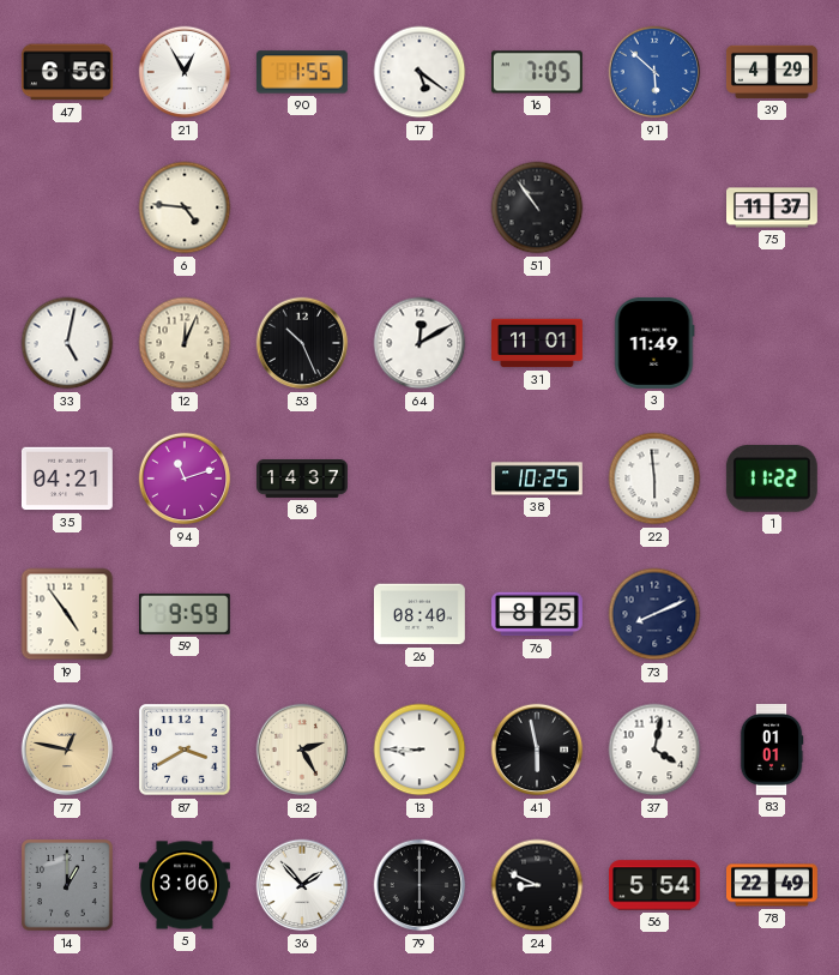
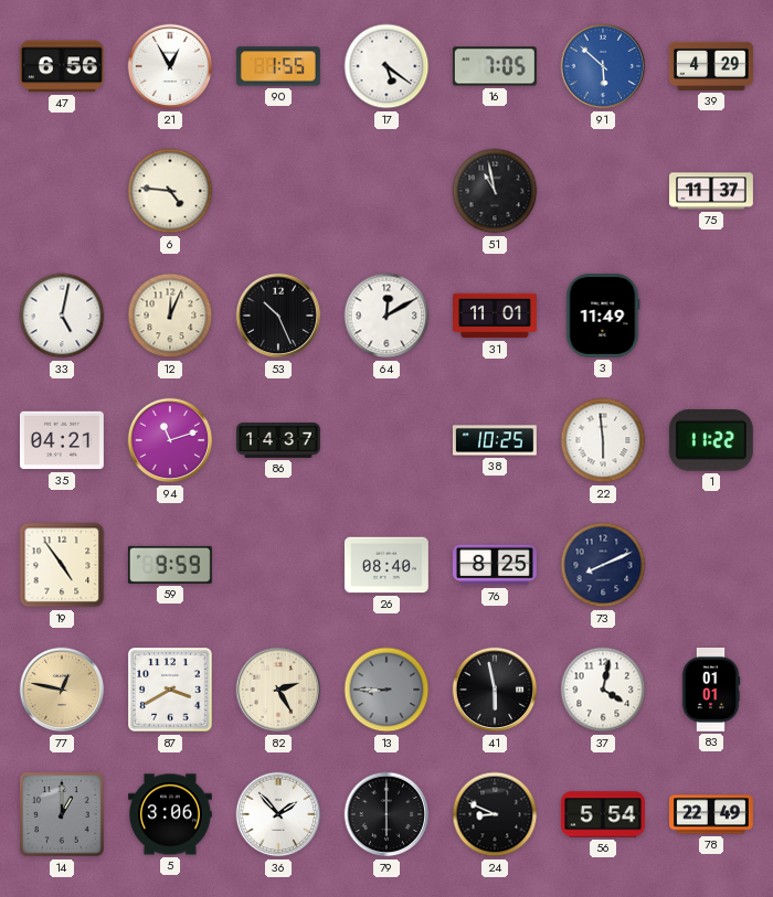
51: 10:54 -> 10:58 (495, 191)
13 dial: white -> grey (386, 690)
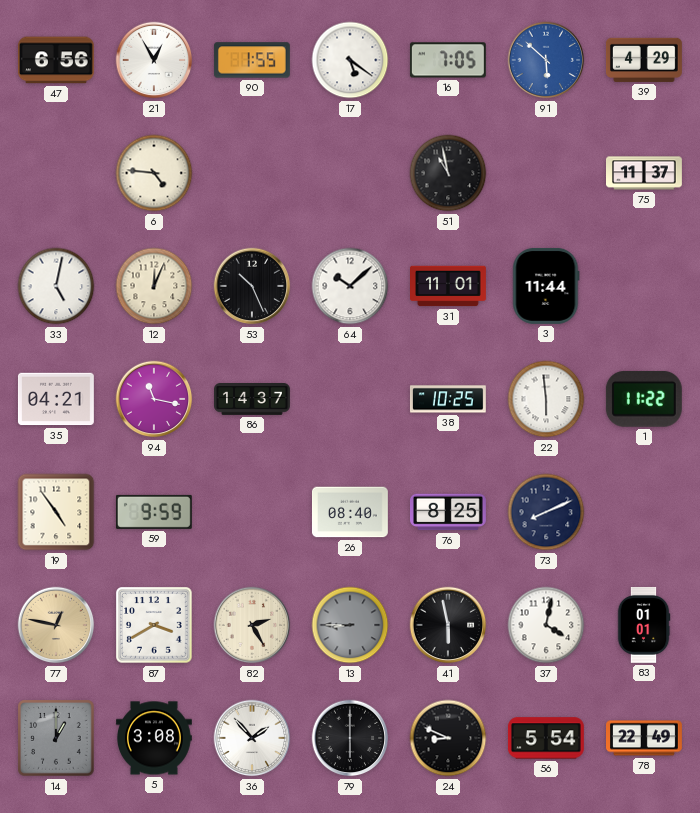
64: 12:10 -> 10:08 (350, 286)
3: 11:49 -> 11:44 (546, 286)
94: 11:12 -> 11:17 (154, 399)
5: 3:06 -> 3:08 (154, 738)
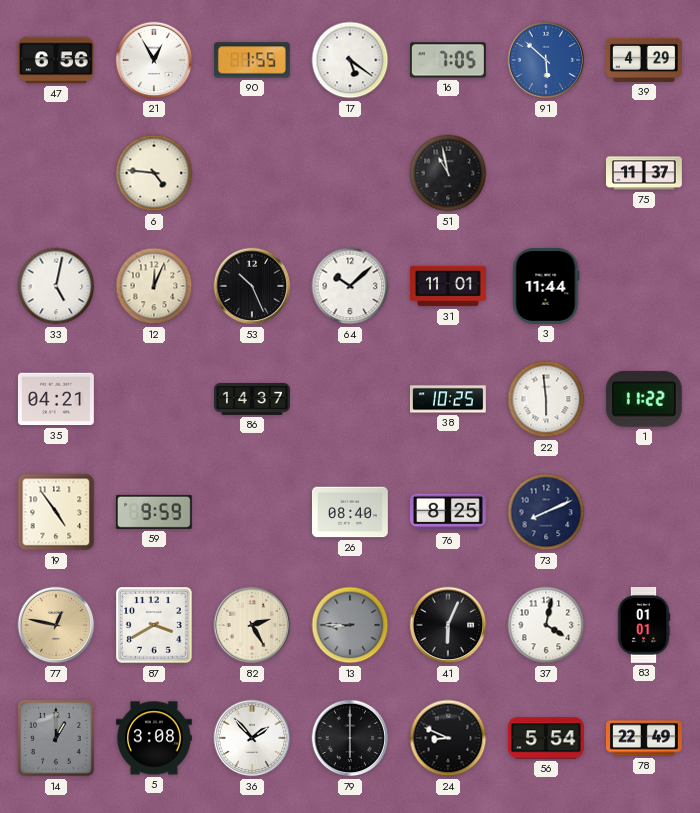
94: 11:17 -> none (154, 399)
41: 5:58 -> 6:04 (448, 625)
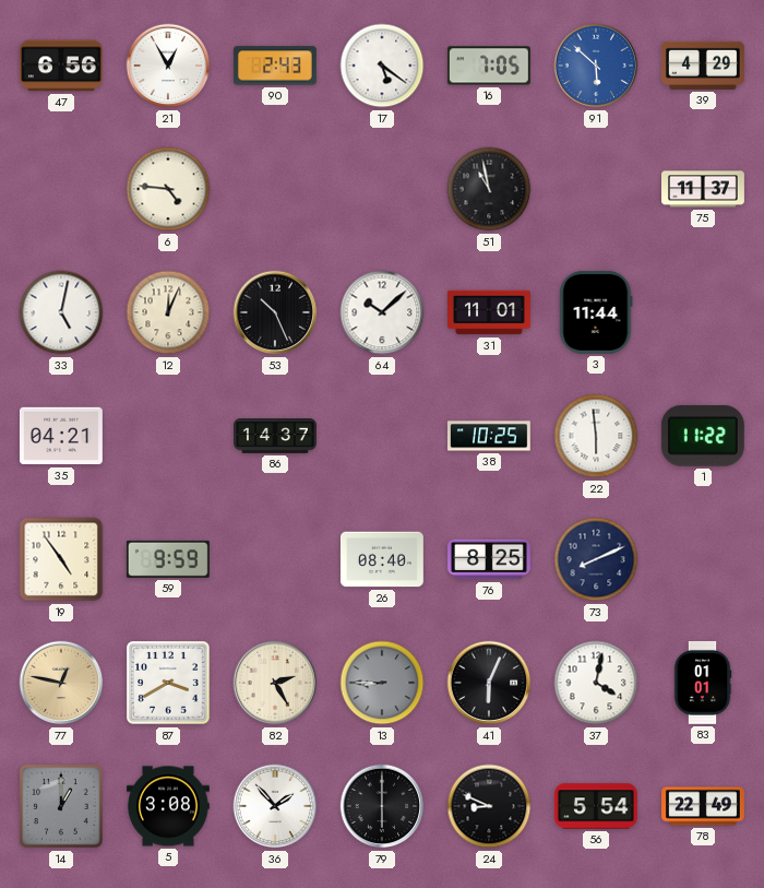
90: 1:55 -> 2:43 (275, 66)
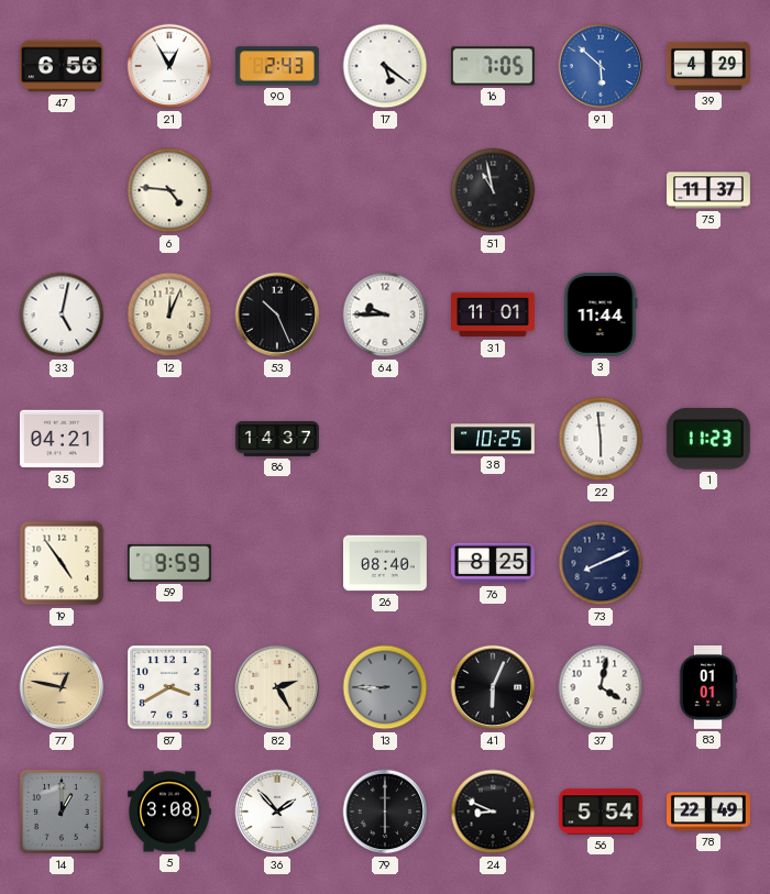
64: 10:08 -> 9:45 (385, 314)
1: 11:22 -> 11:23 (708, 439)
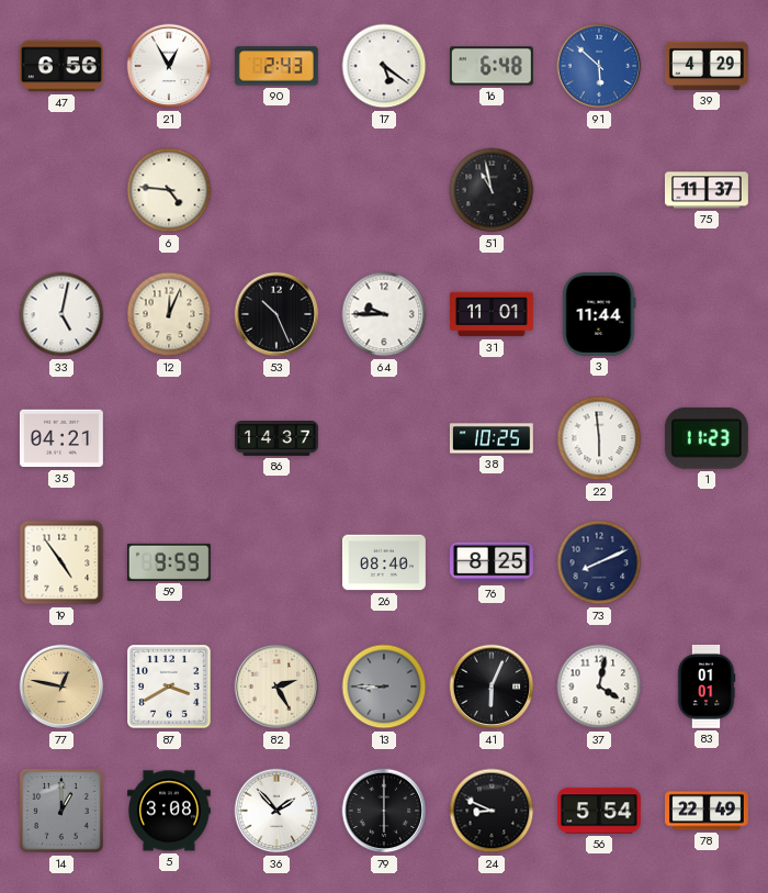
16: 7:05 -> 6:48 (492, 66)
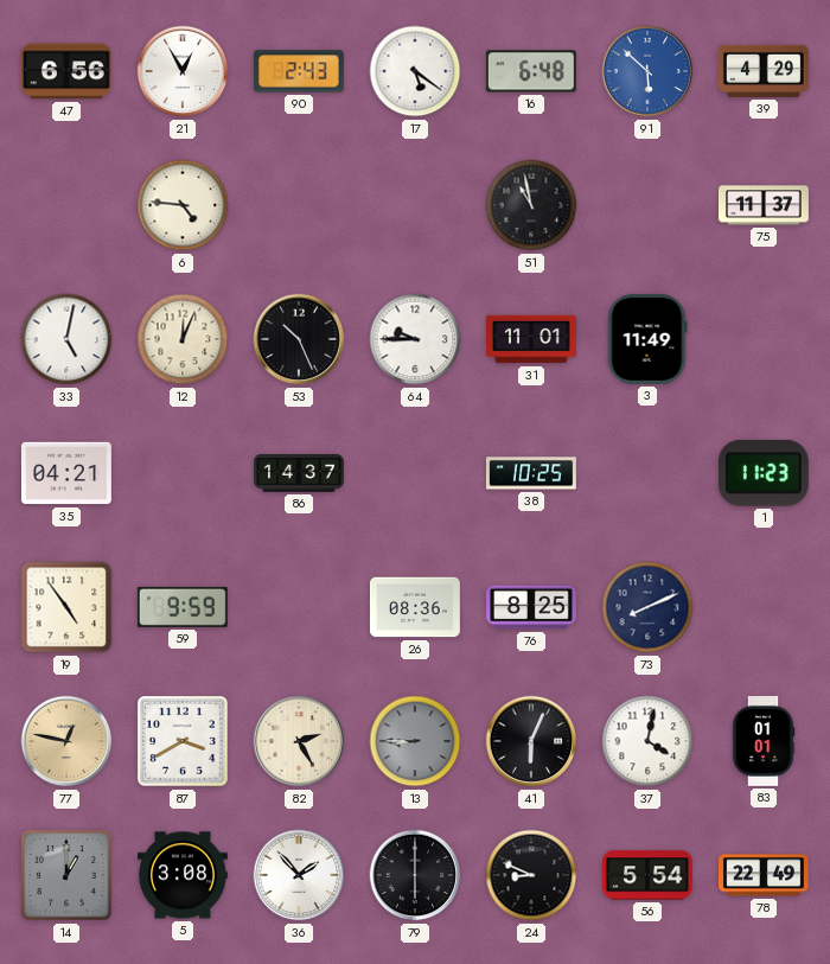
3: 11:44 -> 11:49 (647, 339)
22: 5:59 -> none (599, 438)
26: 08:40 -> 08:36 (415, 607)
